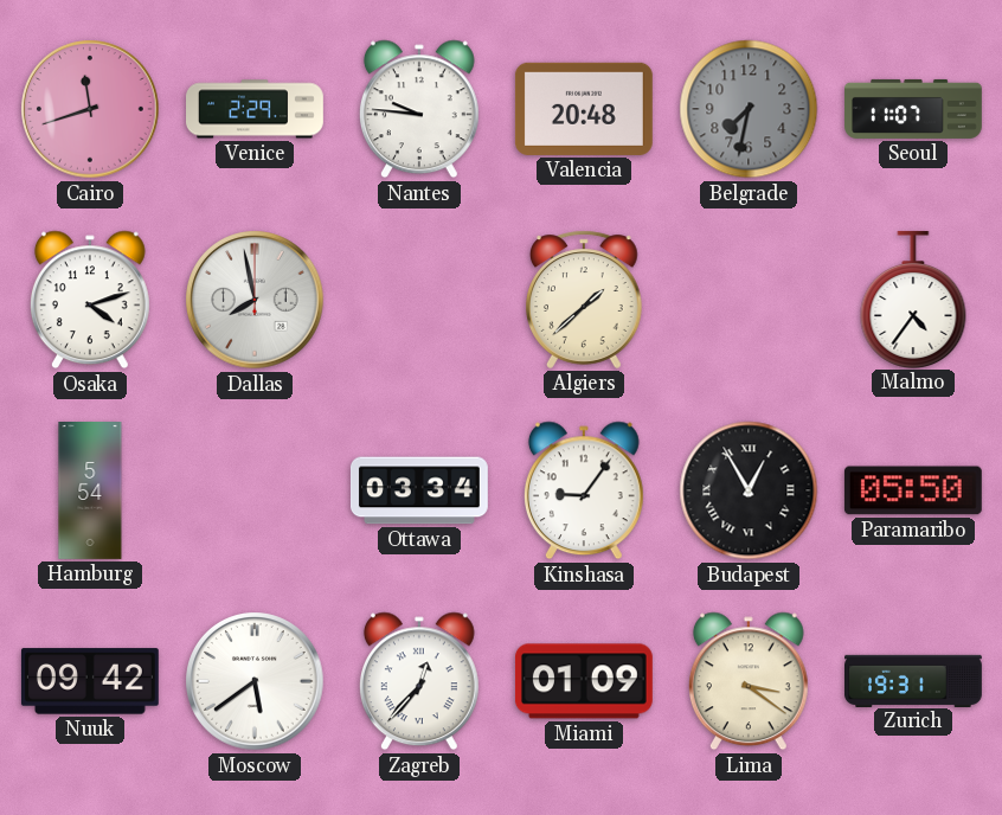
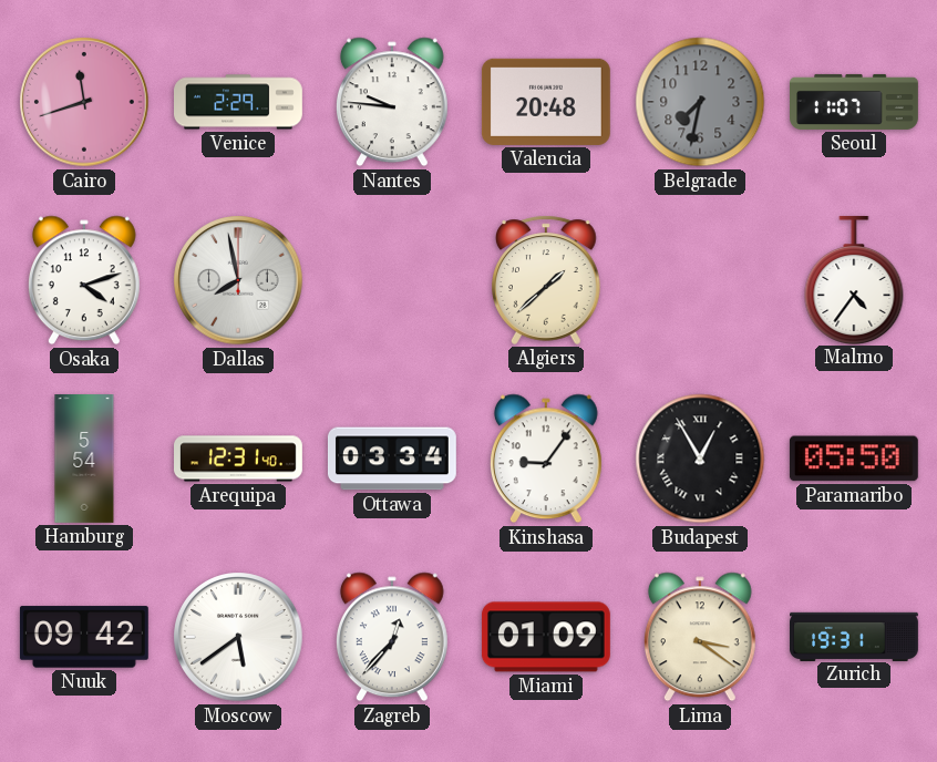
Arequipa: none -> 12:31 (239, 459)
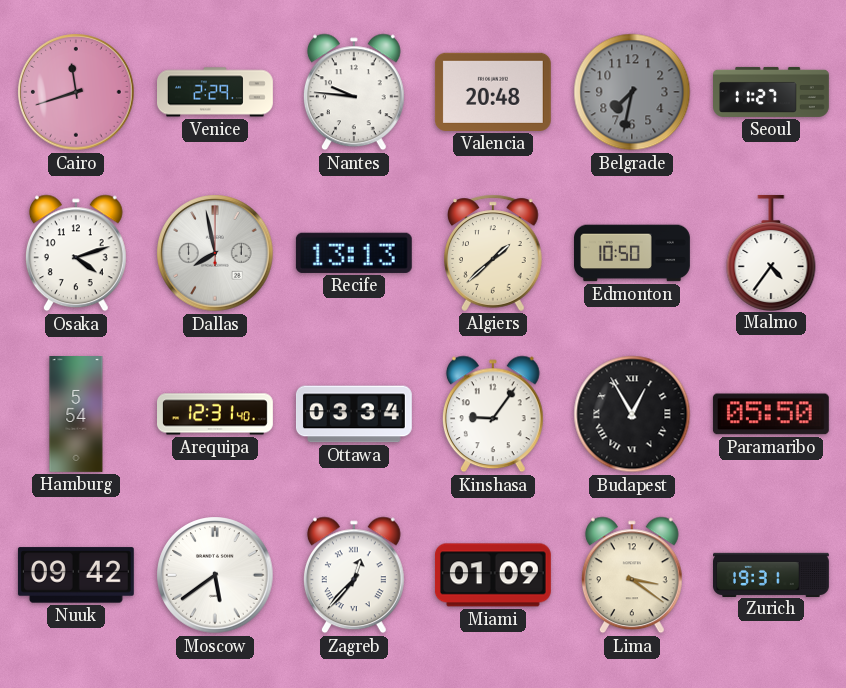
Seoul: 11:07 -> 11:27 (772, 92)
Recife: none -> 13:13 (354, 253)
Edmonton: none -> 10:50 (633, 253)
